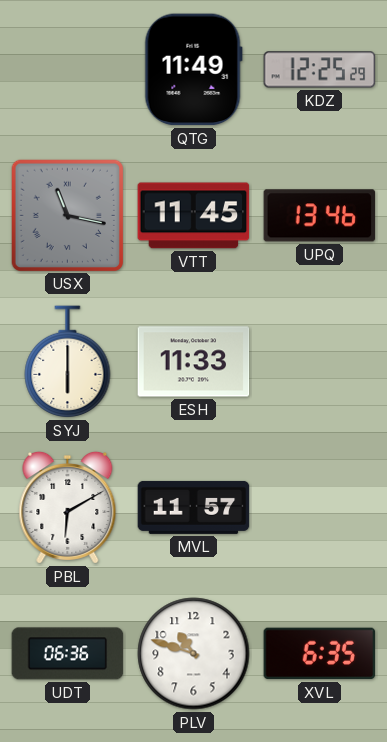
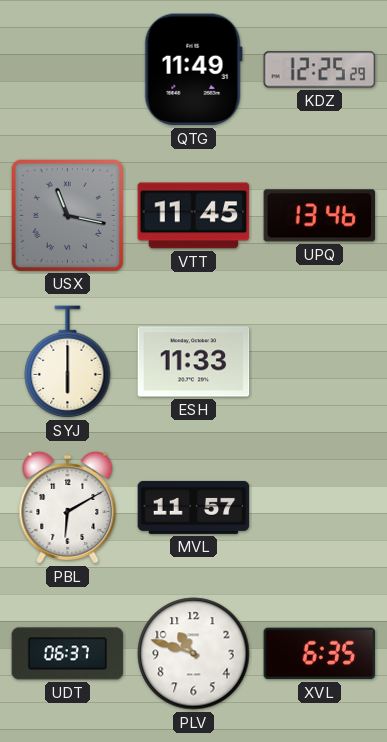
UDT: 06:36 -> 06:37 (68, 654)
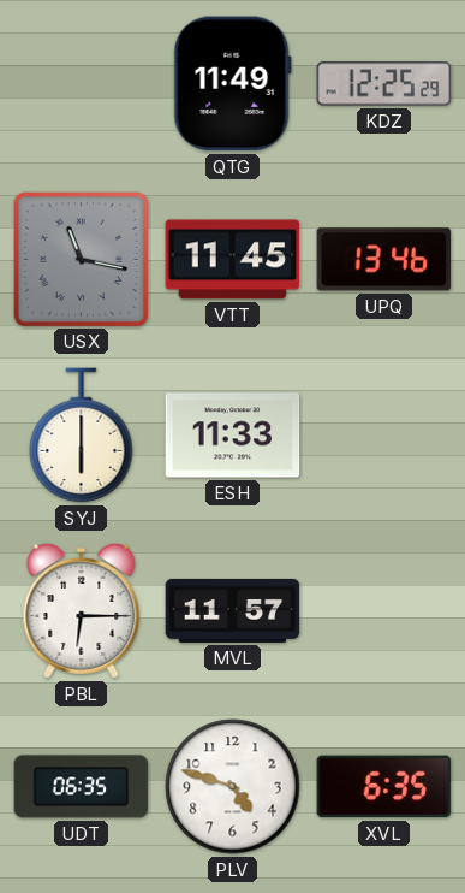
PBL: 6:10 -> 6:15 (82, 610)
UDT: 06:37 -> 06:35 (82, 787)
PLV: 10:48 -> 4:48 (233, 787)
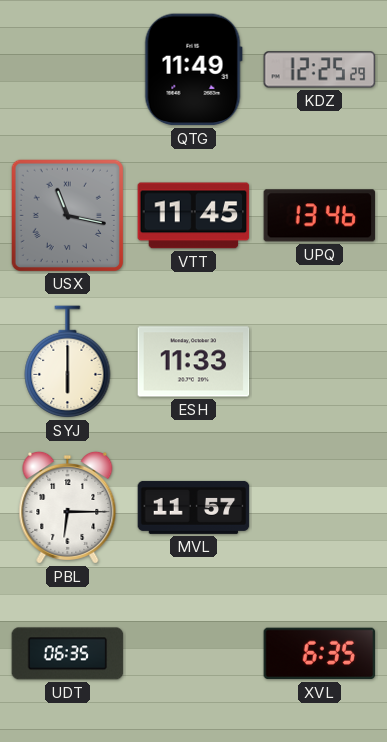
PLV: 4:48 -> none (233, 787)
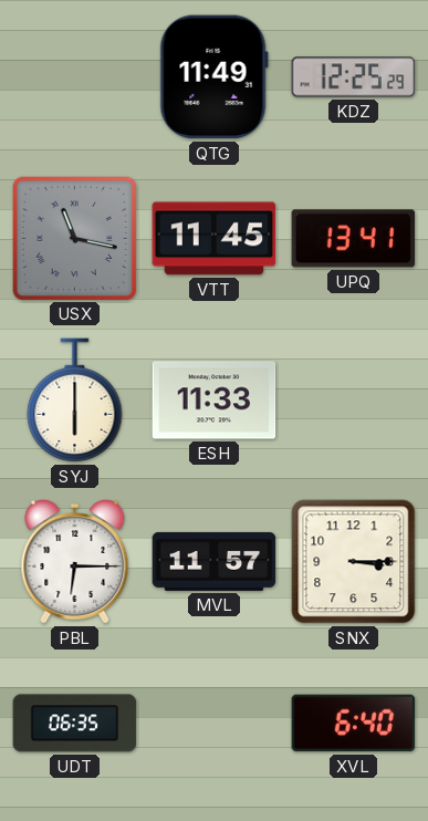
UPQ: 13:46 -> 13:41 (354, 239)
SNX: none -> 3:15 (354, 562)
XVL: 6:35 -> 6:40 (354, 724)
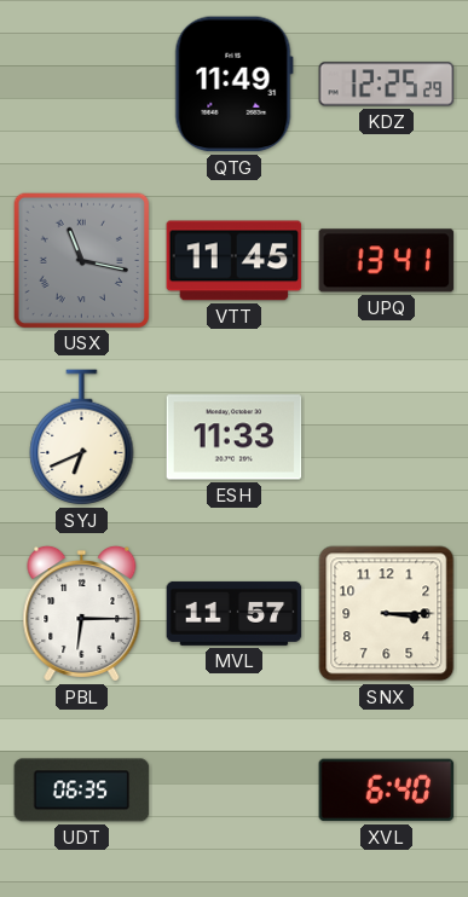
SYJ: 6:00 -> 6:41 (82, 438)
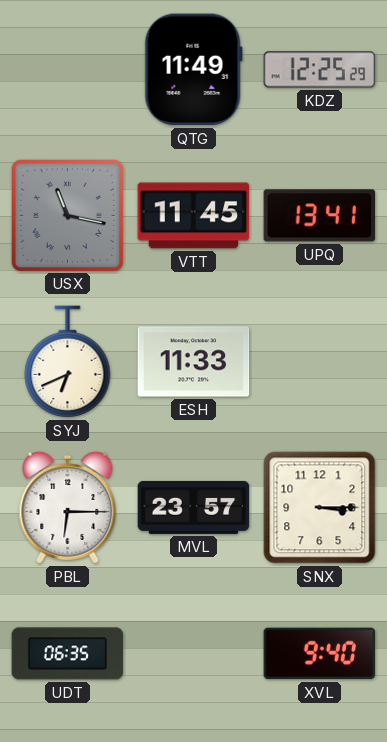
MVL: 11:57 -> 23:57 (194, 507)
XVL: 6:40 -> 9:40 (320, 654)
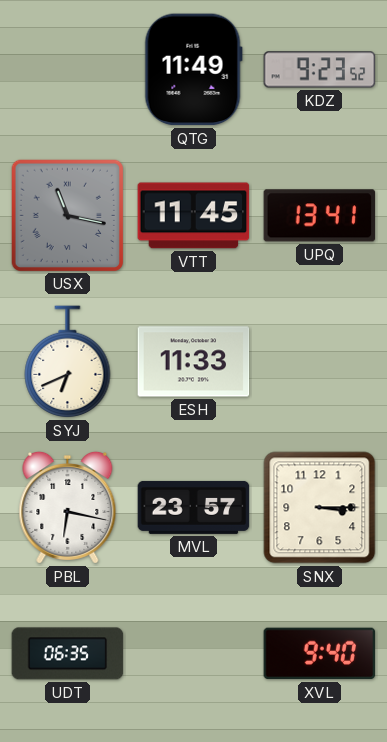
KDZ: 12:25 -> 9:23 (320, 70)
PBL: 6:15 -> 6:17 (68, 507)
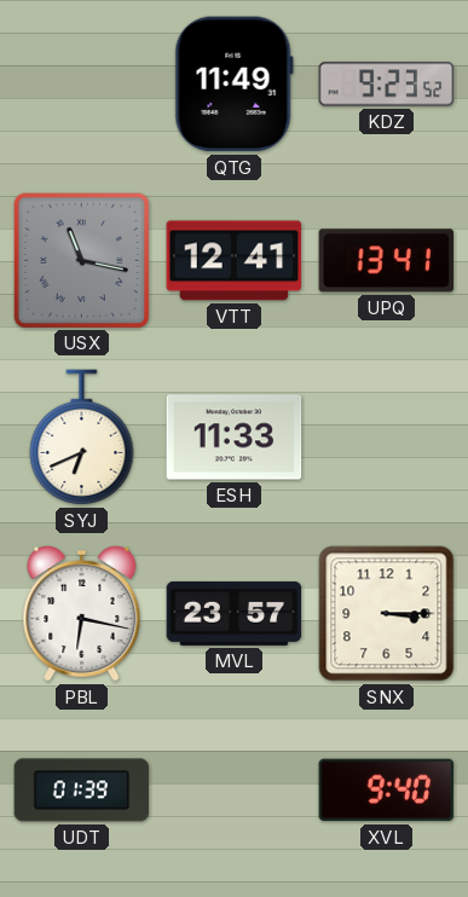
VTT: 11:45 -> 12:41 (235, 261)
UDT: 06:35 -> 01:39 (82, 791)
